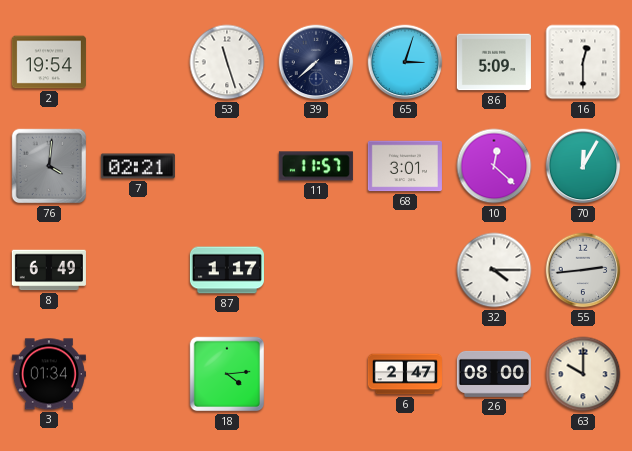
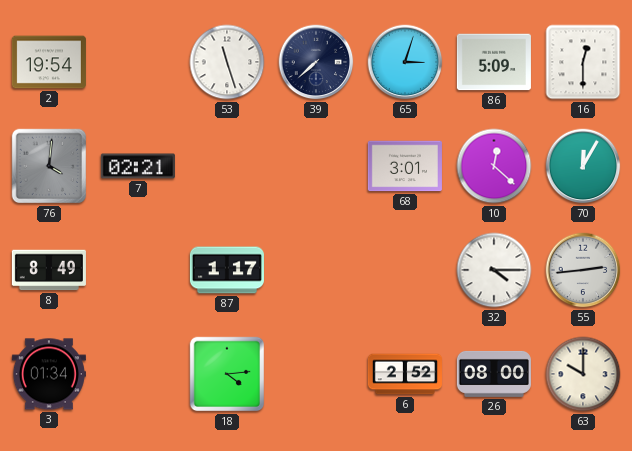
11: 11:57 -> none (316, 166)
8: 6:49 -> 8:49 (49, 270)
6: 2:47 -> 2:52 (405, 374)
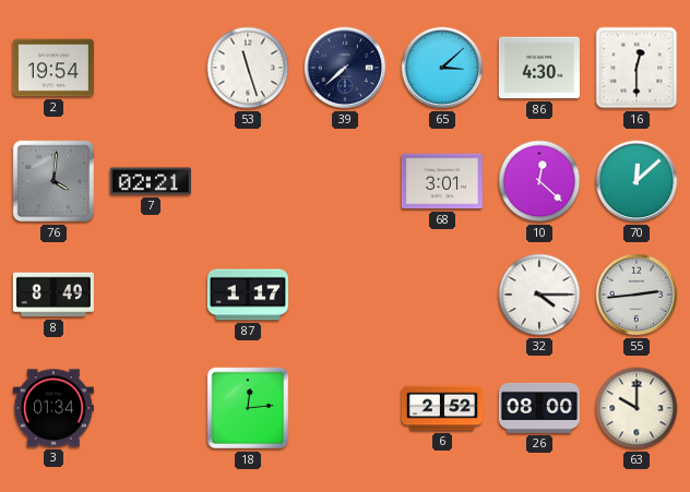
65: 3:03 -> 3:08 (442, 68)
86: 5:09 -> 4:30 (539, 68)
70: 12:05 -> 12:08 (637, 181)
18: 4:14 -> 12:14 (248, 408)
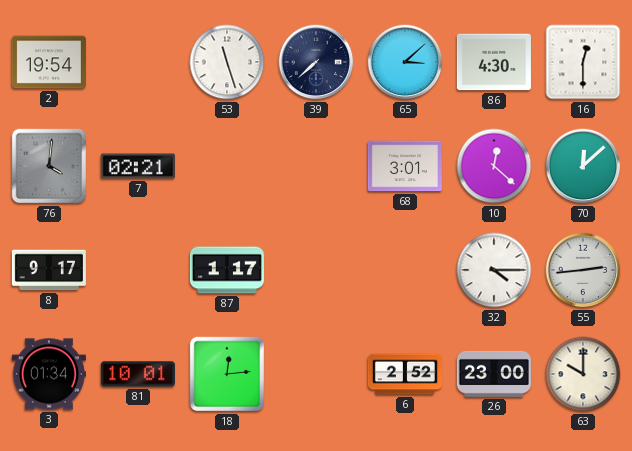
8: 8:49 -> 9:17 (49, 270)
81: none -> 10:01 (138, 374)
26: 08:00 -> 23:00 (494, 374)
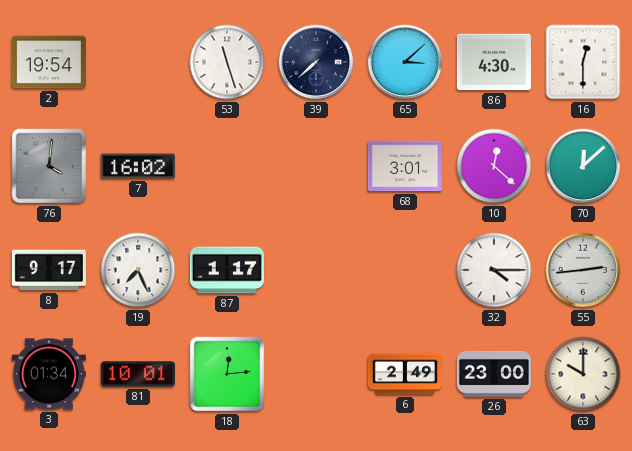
7: 02:21 -> 16:02 (138, 166)
19: none -> 7:26 (138, 270)
6: 2:52 -> 2:49 (405, 374)
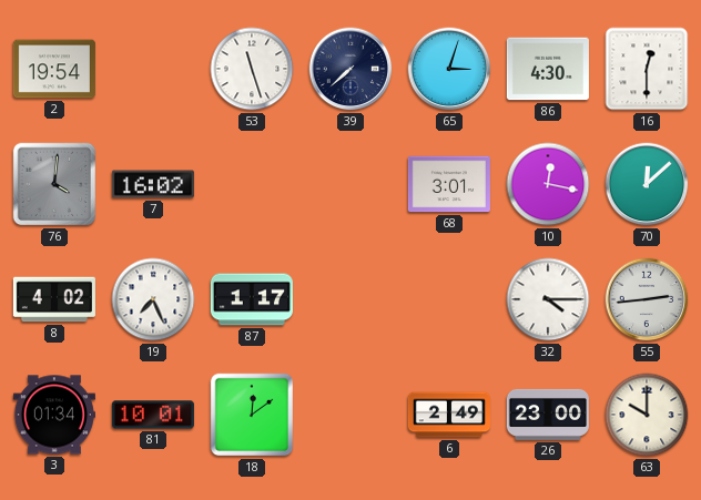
65: 3:08 -> 3:03 (449, 69)
10: 12:22 -> 12:17 (548, 184)
8: 9:17 -> 4:02 (54, 299)
18: 12:14 -> 12:09 (252, 415)
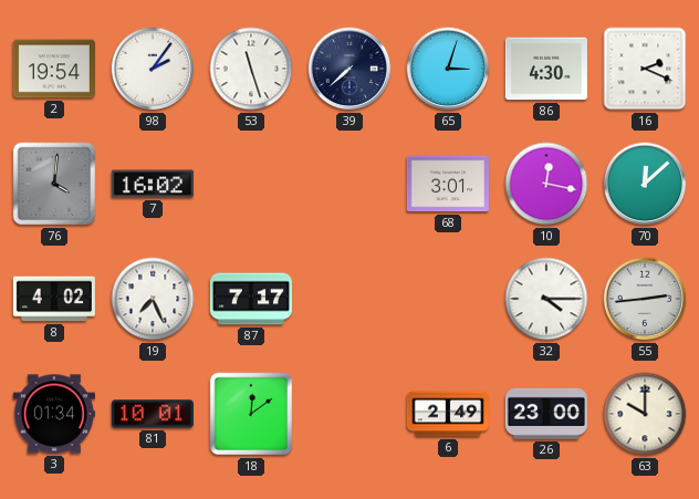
98: none -> 2:06 (153, 69)
16: 12:30 -> 2:19 (645, 69)
87: 1:17 -> 7:17 (251, 299)
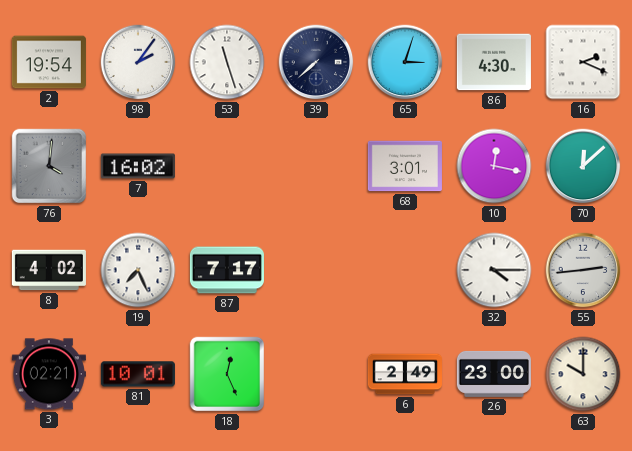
3: 01:34 -> 02:21 (49, 374)
18: 12:09 -> 12:26 (227, 374)
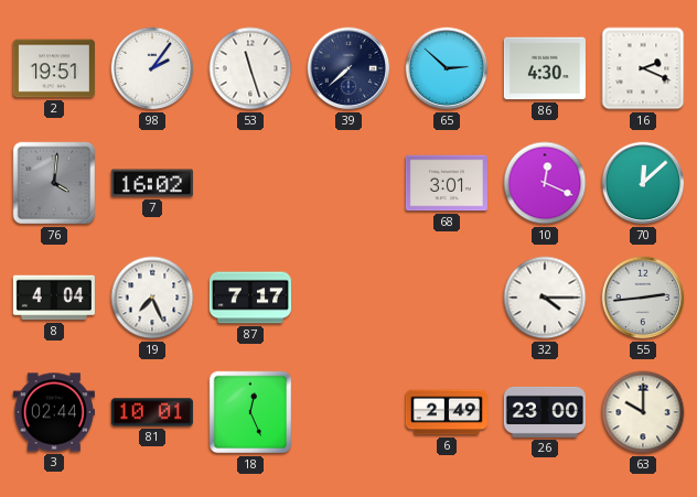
2: 19:54 -> 19:51 (54, 68)
65: 3:03 -> 2:52 (447, 68)
10: 12:17 -> 12:19 (545, 183)
8: 4:02 -> 4:04 (54, 298)
3: 02:21 -> 02:44 (54, 412)
